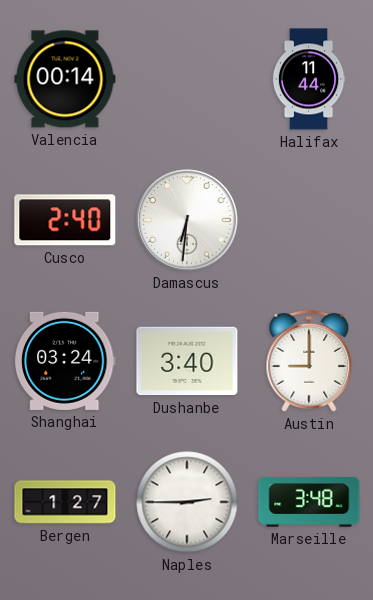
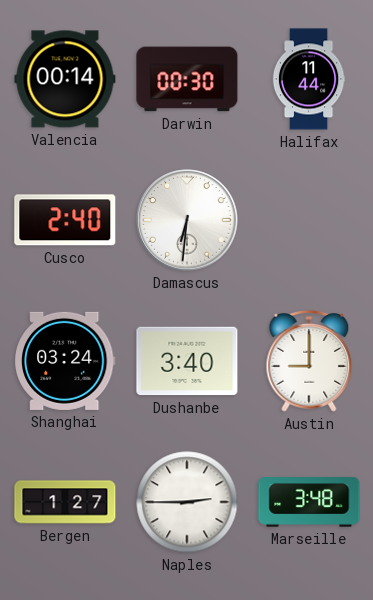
Darwin: none -> 00:30 (187, 79)
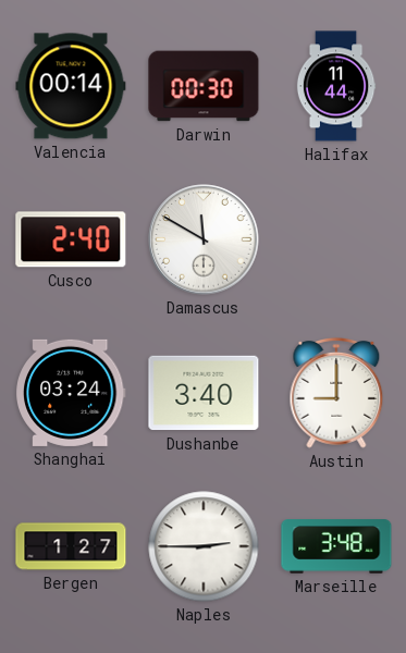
Damascus: 6:31 -> 11:50 (204, 239)
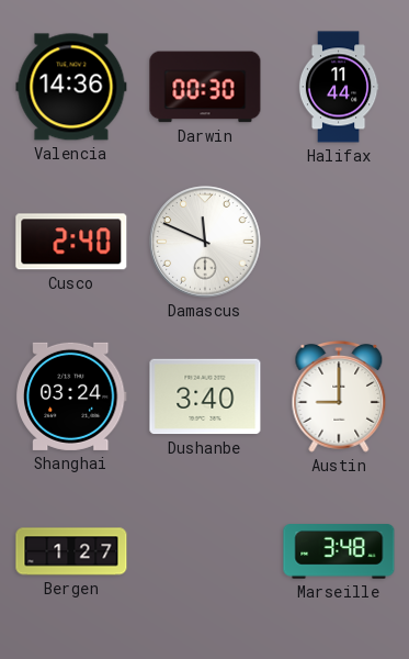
Valencia: 00:14 -> 14:36 (71, 87)
Damascus: 11:50 -> 11:49 (205, 242)
Naples: 2:45 -> none (204, 546)
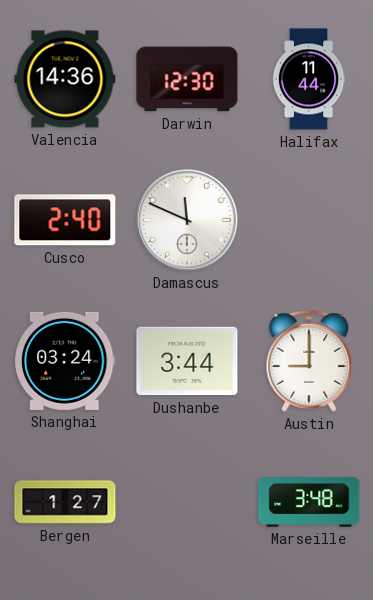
Darwin: 00:30 -> 12:30 (187, 79)
Dushanbe: 3:40 -> 3:44 (187, 361)
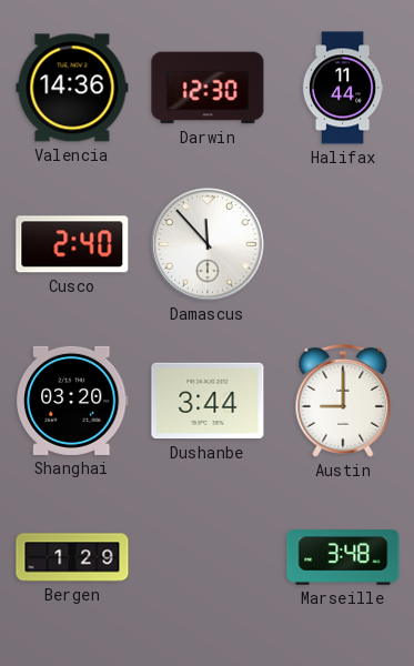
Damascus: 11:49 -> 11:53 (208, 244)
Shanghai: 03:24 -> 03:20 (73, 401)
Bergen: 1:27 -> 1:29 (72, 557)
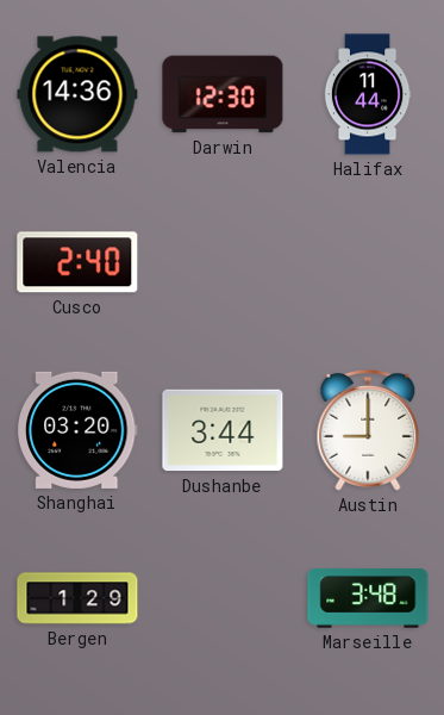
Damascus: 11:53 -> none (208, 244)
